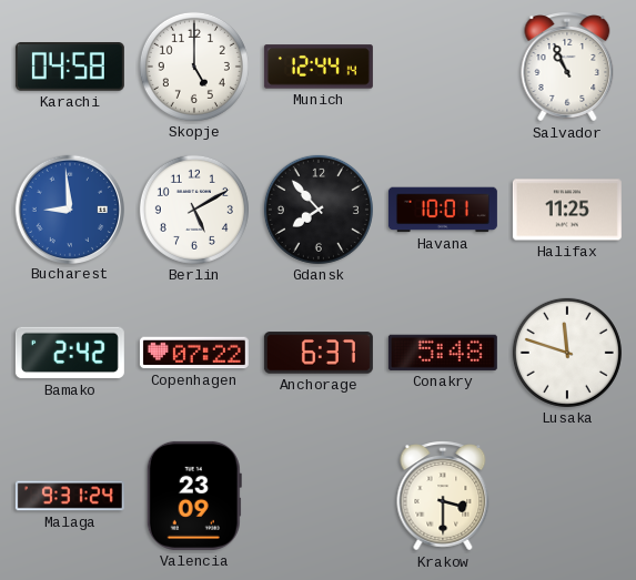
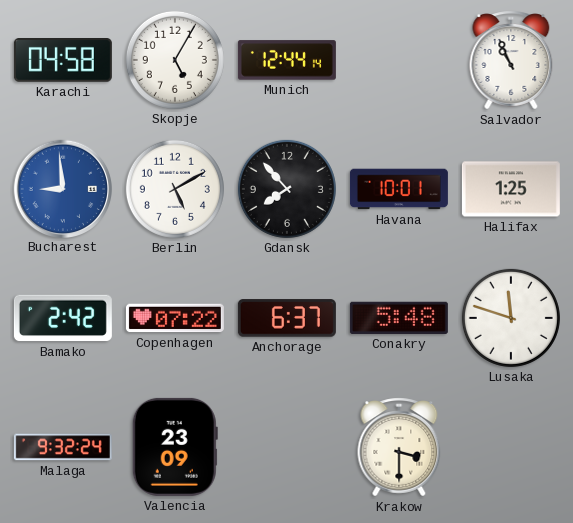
Skopje: 5:00 -> 5:05 (175, 60)
Halifax: 11:25 -> 1:25 (511, 189)
Malaga: 9:31 -> 9:32 (63, 447)
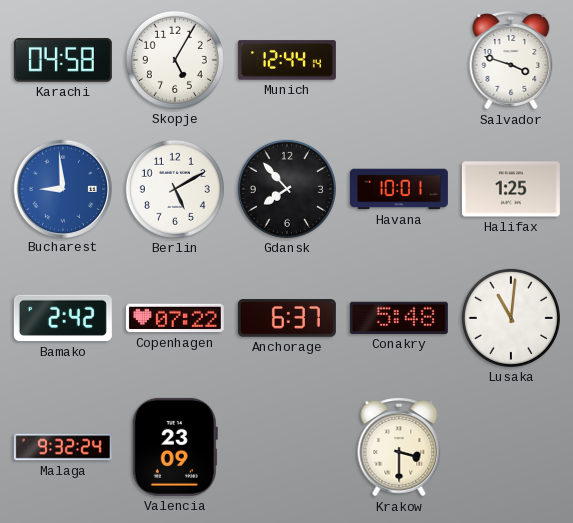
Salvador: 10:56 -> 3:48 (511, 60)
Lusaka: 11:48 -> 11:01 (511, 318)
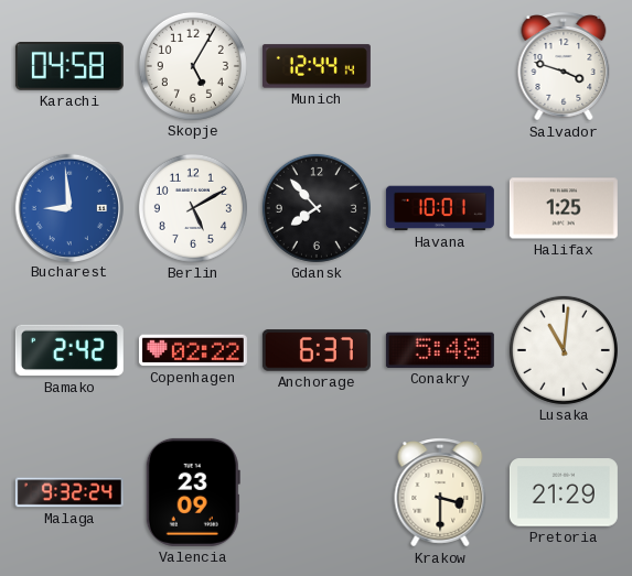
Copenhagen: 07:22 -> 02:22 (193, 350)
Pretoria: none -> 21:29 (564, 492)
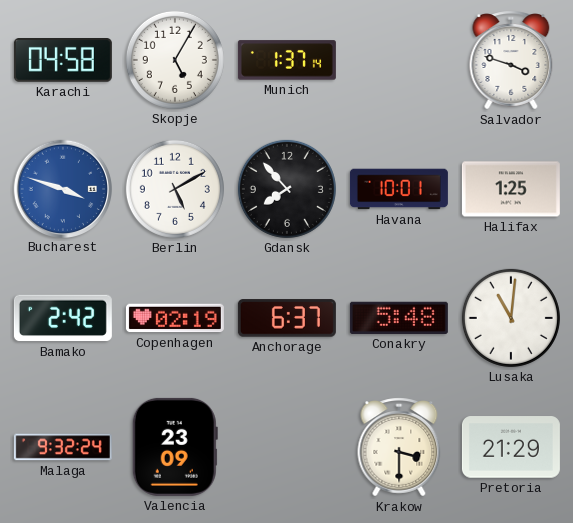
Munich: 12:44 -> 1:37 (287, 60)
Bucharest: 8:59 -> 3:48 (62, 188)
Copenhagen: 02:22 -> 02:19 (175, 318)
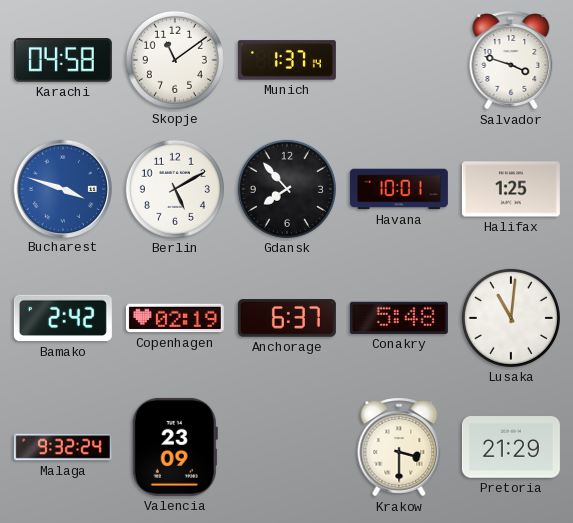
Skopje: 5:05 -> 11:09 (175, 60)
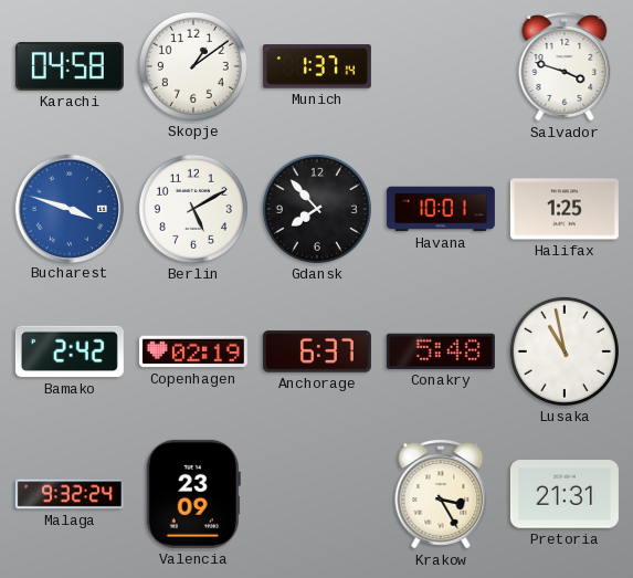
Skopje: 11:09 -> 1:09 (193, 66)
Lusaka: 11:01 -> 10:58 (565, 351)
Krakow: 3:30 -> 3:25 (441, 494)
Pretoria: 21:29 -> 21:31 (565, 494)
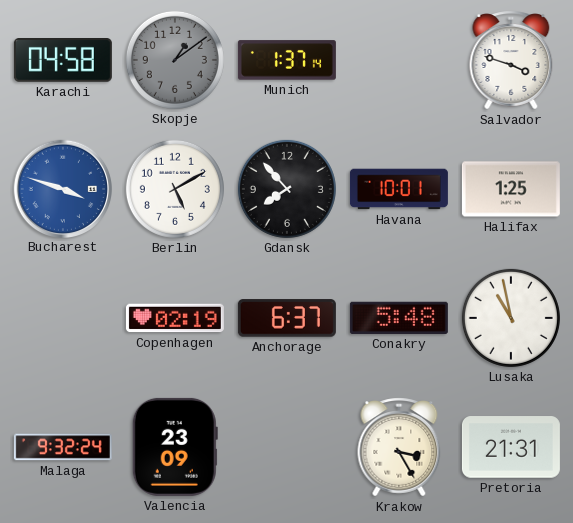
Skopje dial: white -> grey (175, 60)
Bamako: 2:42 -> none (70, 351)
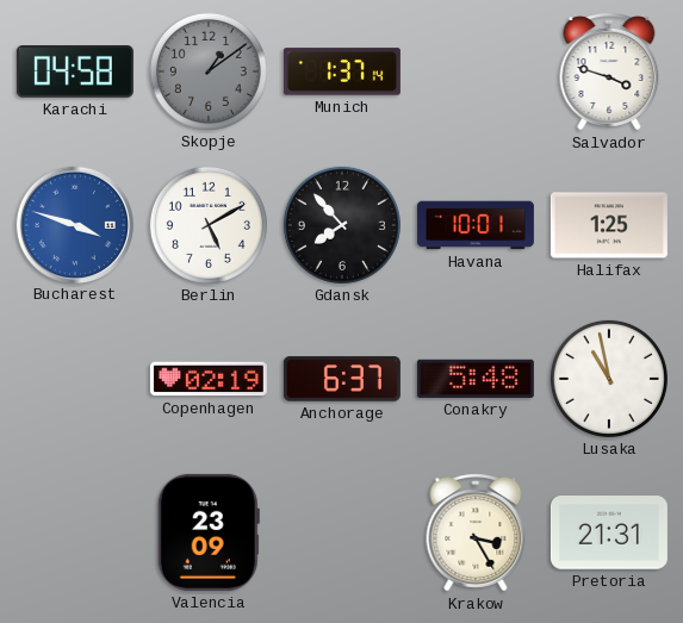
Malaga: 9:32 -> none (63, 447)
